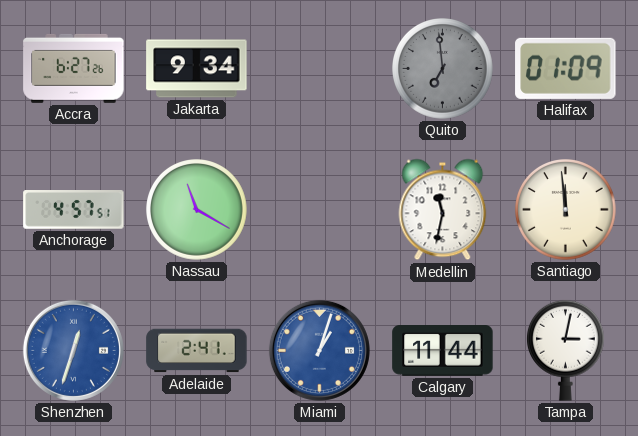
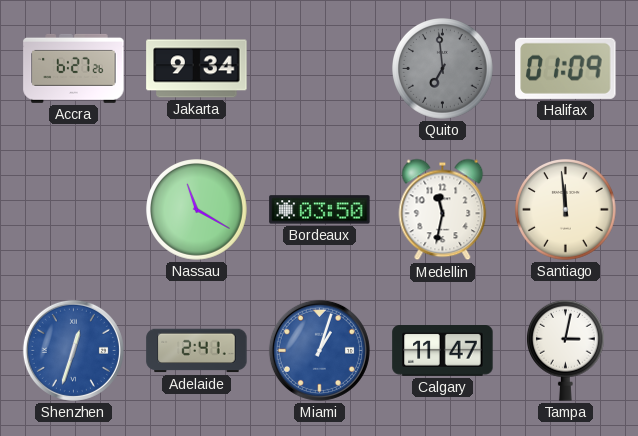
Anchorage: 4:57 -> none (74, 210)
Bordeaux: none -> 03:50 (320, 210)
Calgary: 11:44 -> 11:47 (443, 351)
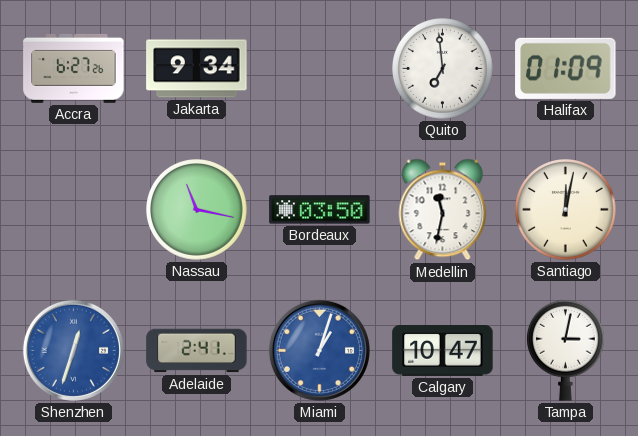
Quito dial: grey -> white (443, 69)
Nassau: 11:20 -> 11:17 (197, 210)
Santiago: 11:59 -> 12:02 (566, 210)
Calgary: 11:47 -> 10:47 (443, 351)
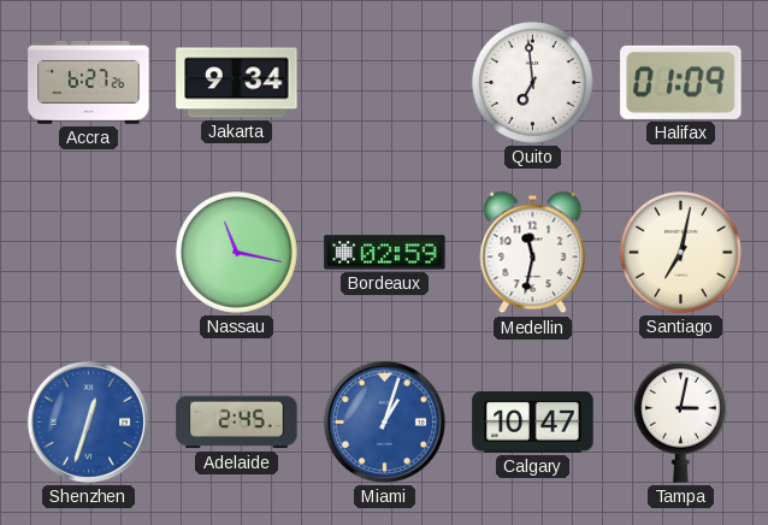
Bordeaux: 03:50 -> 02:59 (385, 253)
Santiago: 12:02 -> 7:02 (681, 253)
Adelaide: 2:41 -> 2:45 (237, 423)
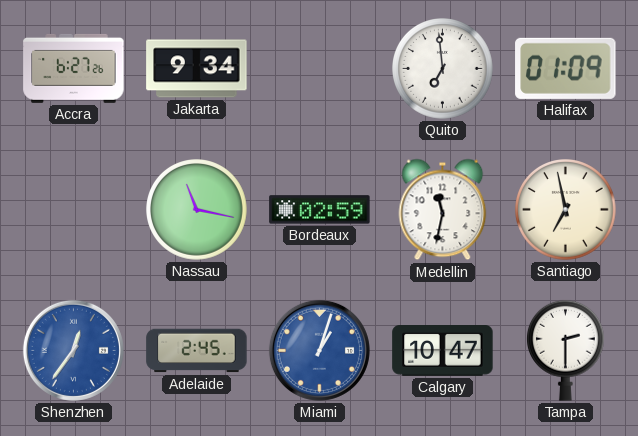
Santiago: 7:02 -> 6:58 (566, 210)
Shenzhen: 12:33 -> 12:36 (73, 350)
Tampa: 3:02 -> 2:30 (565, 350)
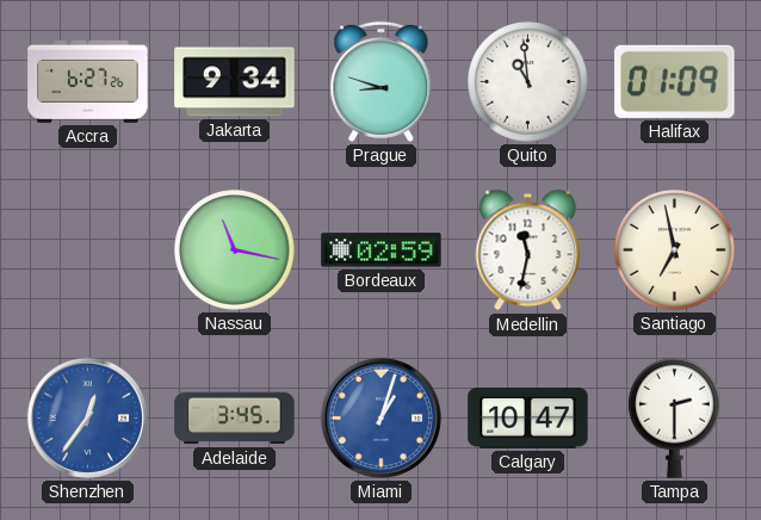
Prague: none -> 8:48 (382, 81)
Quito: 6:59 -> 10:59 (528, 82)
Adelaide: 2:45 -> 3:45 (235, 419)
